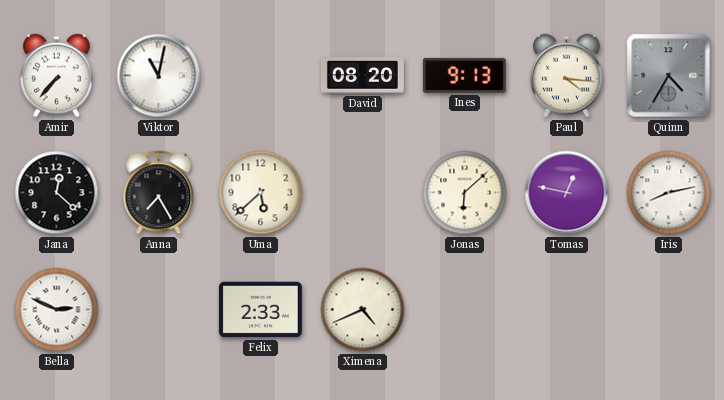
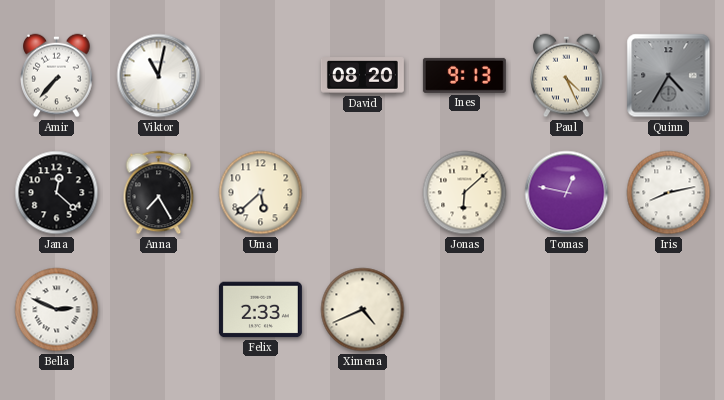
Paul: 4:16 -> 4:26 (567, 76)
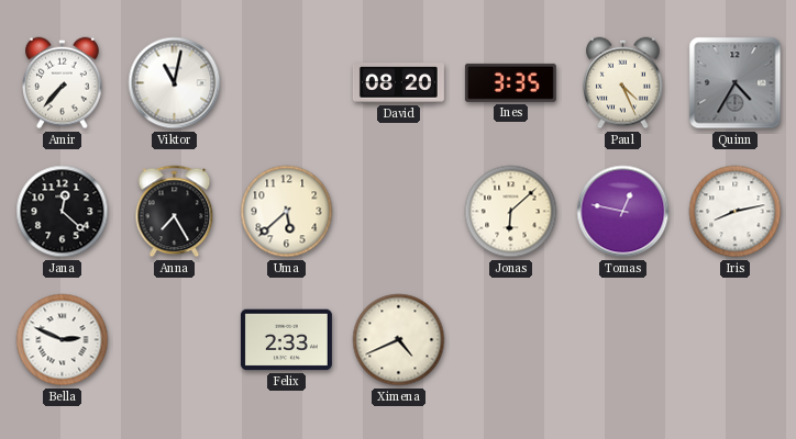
Ines: 9:13 -> 3:35 (510, 82)
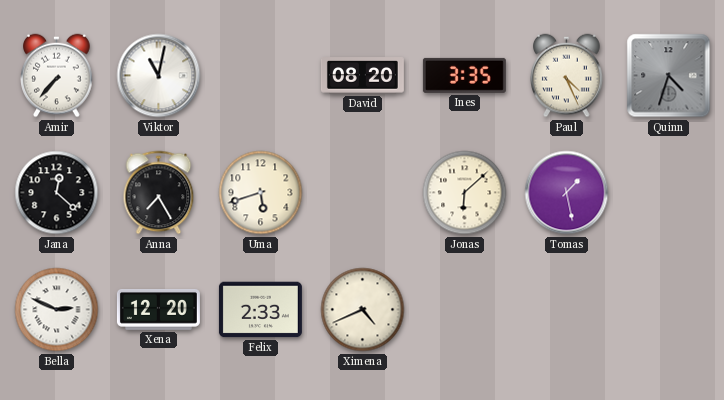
Quinn: 4:35 -> 4:33 (669, 76)
Uma: 5:38 -> 5:42 (261, 193)
Tomas: 12:47 -> 1:28 (567, 193)
Iris: 8:13 -> none (736, 212)
Xena: none -> 12:20 (158, 310)
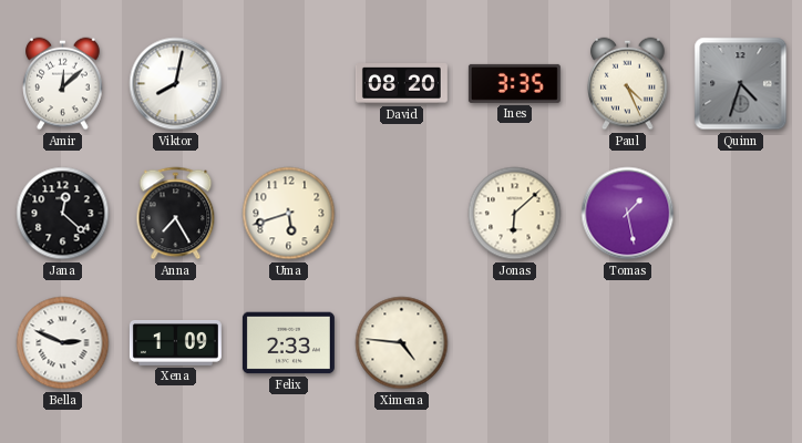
Amir: 7:37 -> 12:08 (63, 84)
Viktor: 11:02 -> 8:02 (176, 84)
Xena: 12:20 -> 1:09 (175, 343)
Ximena: 4:41 -> 4:46 (402, 343)
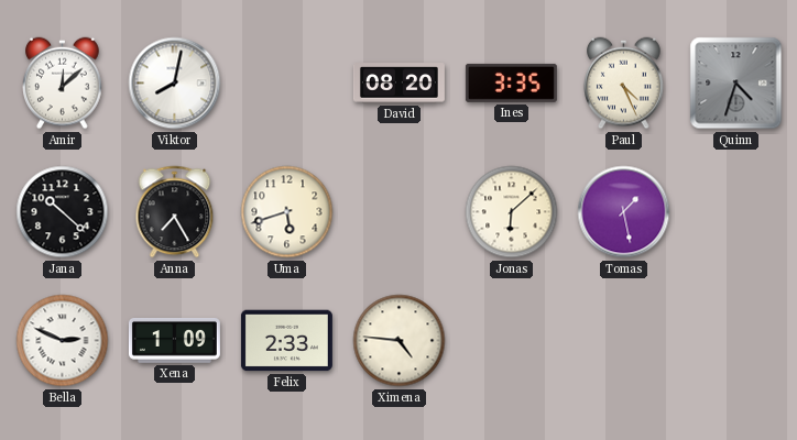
Jana: 12:22 -> 10:22 (63, 212)
